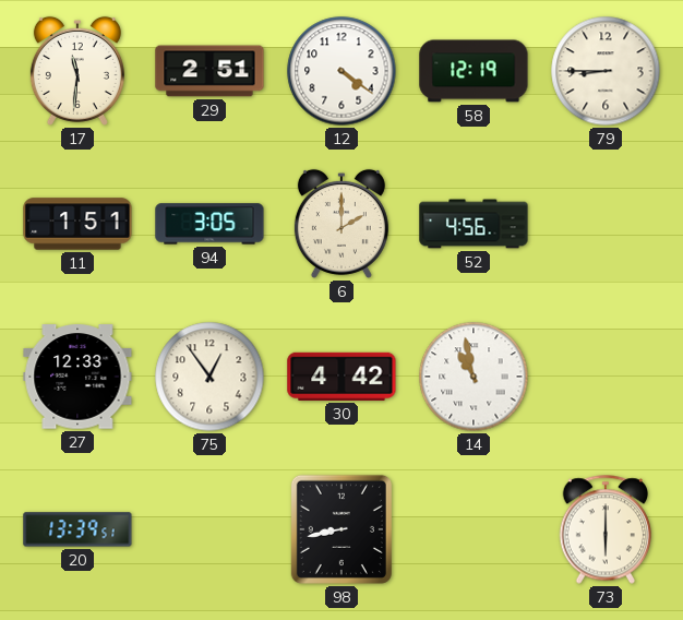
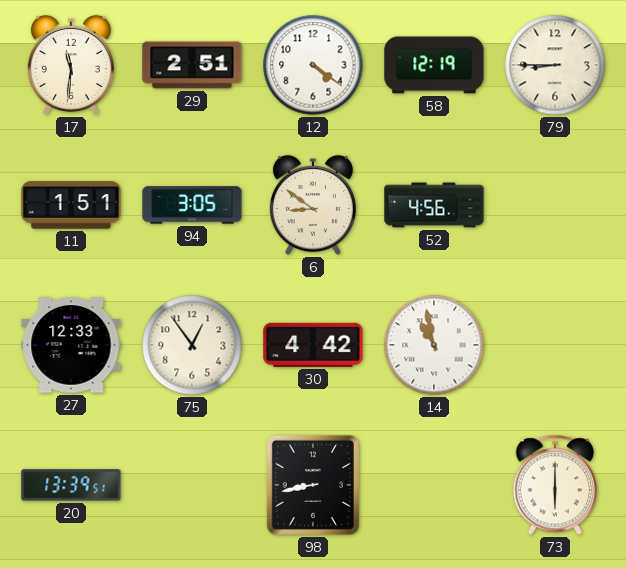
6: 2:00 -> 8:51 (313, 205)
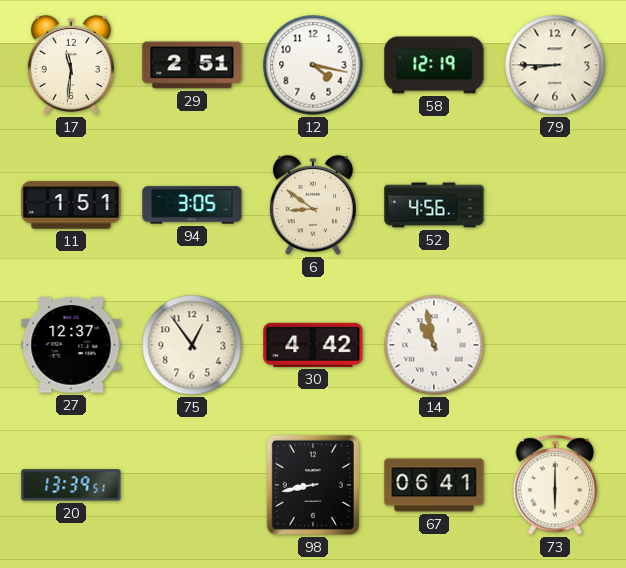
12: 4:21 -> 4:17 (313, 65)
27: 12:33 -> 12:37 (71, 345)
67: none -> 06:41 (434, 485)
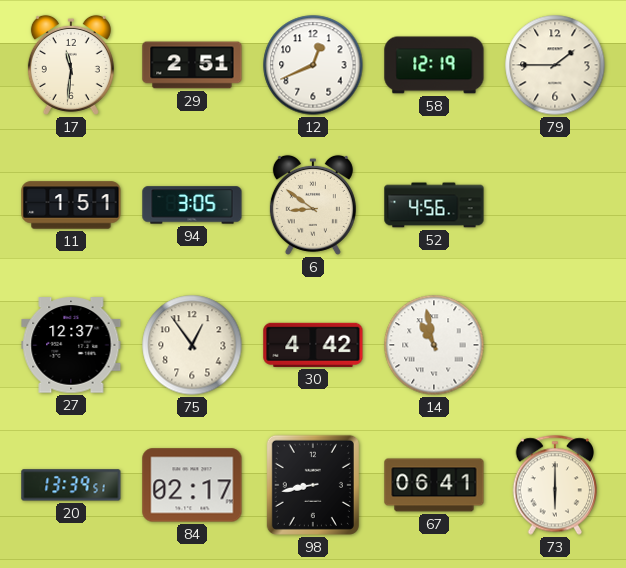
12: 4:17 -> 12:41 (313, 65)
79: 8:45 -> 1:45 (555, 65)
84: none -> 02:17 (192, 485)
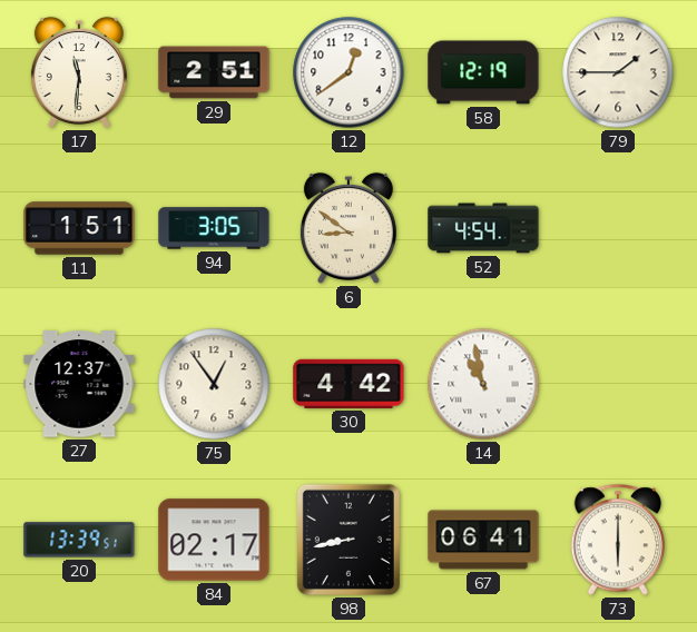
12: 12:41 -> 12:39 (348, 72)
52: 4:56 -> 4:54 (483, 228)
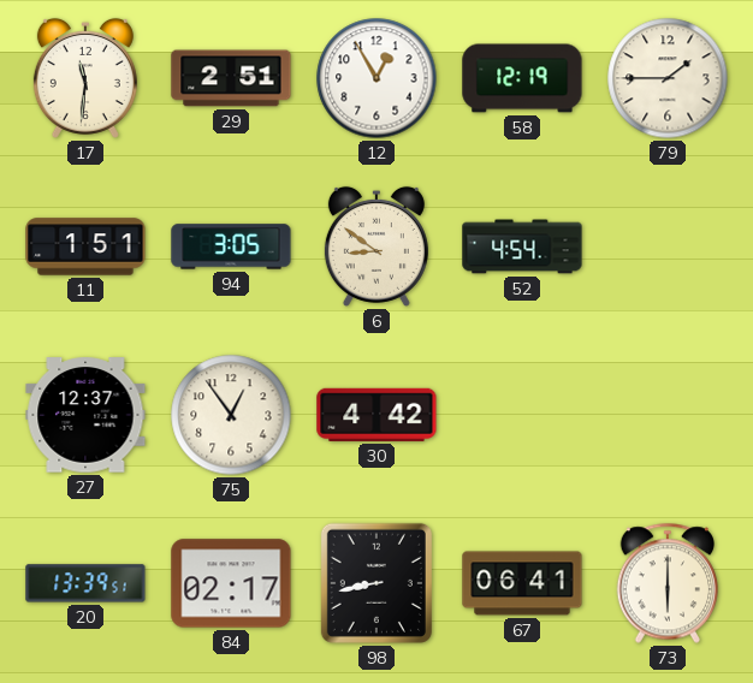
12: 12:39 -> 12:55 (376, 78)
14: 10:58 -> none (483, 384)
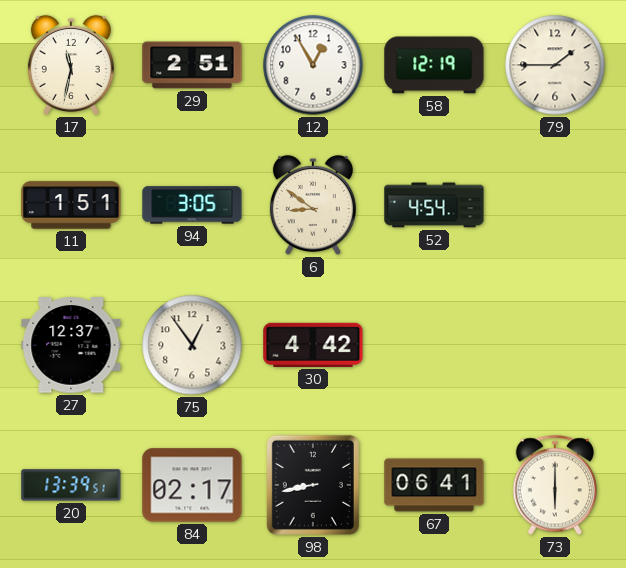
17: 11:31 -> 11:32 (71, 65)
